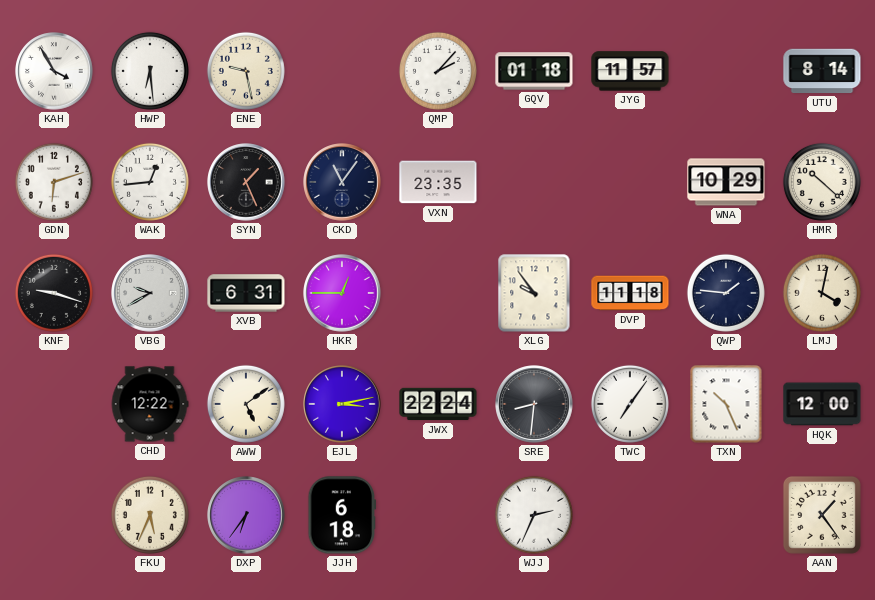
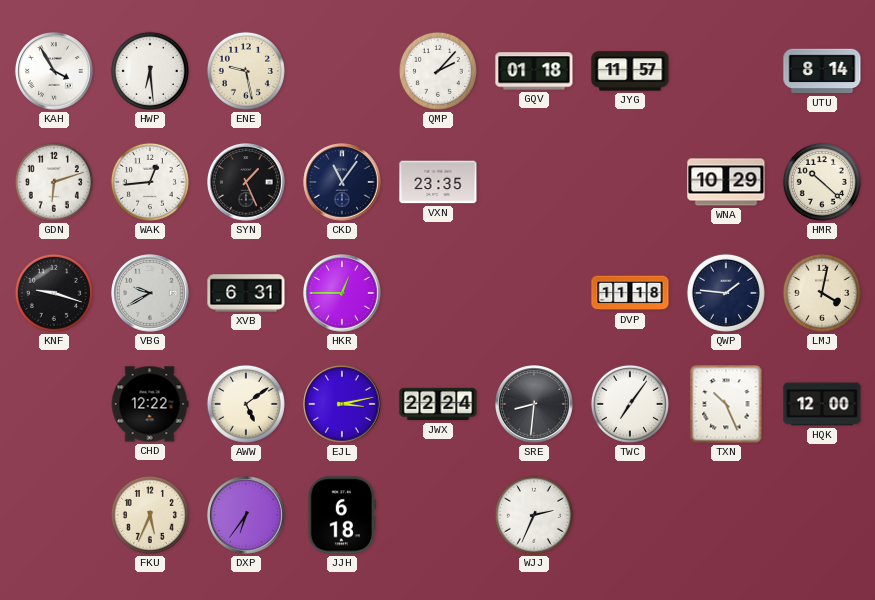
XLG: 9:54 -> none (534, 293)
AAN: 1:24 -> none (822, 515)
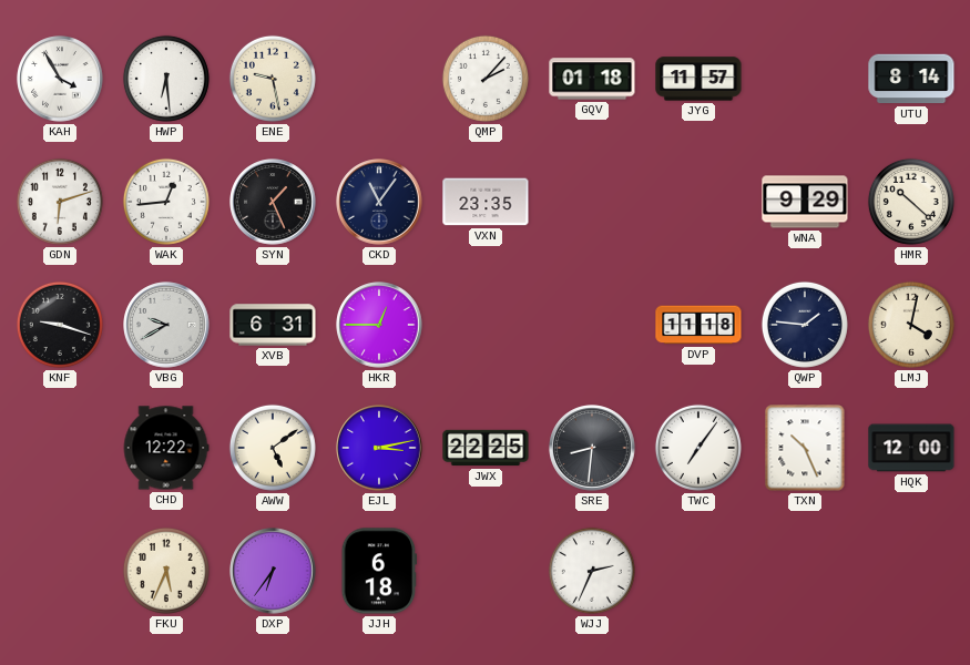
WNA: 10:29 -> 9:29 (805, 202)
JWX: 22:24 -> 22:25 (486, 448)
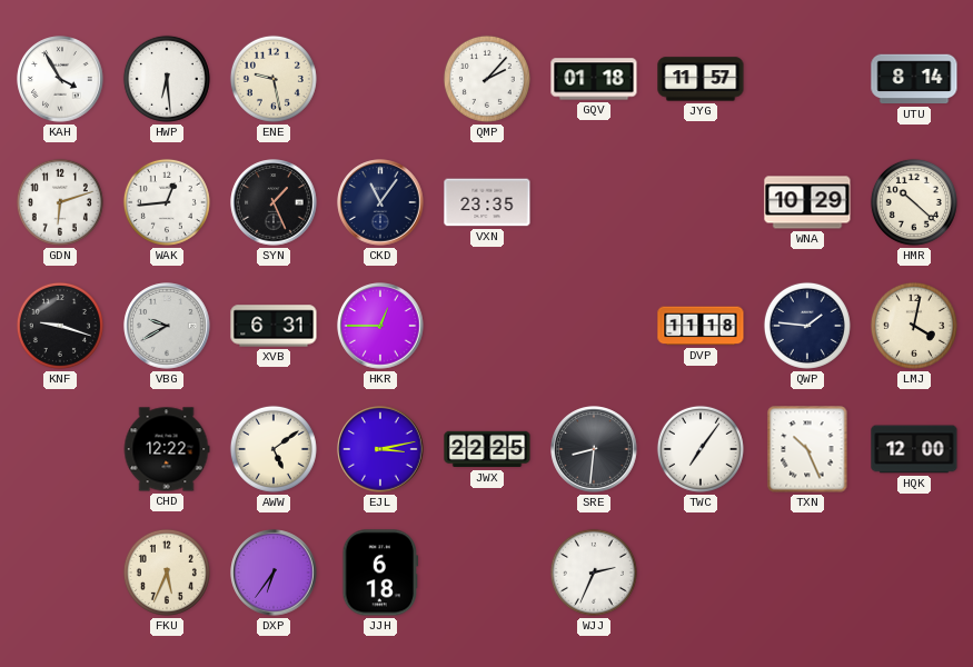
WNA: 9:29 -> 10:29 (807, 202)
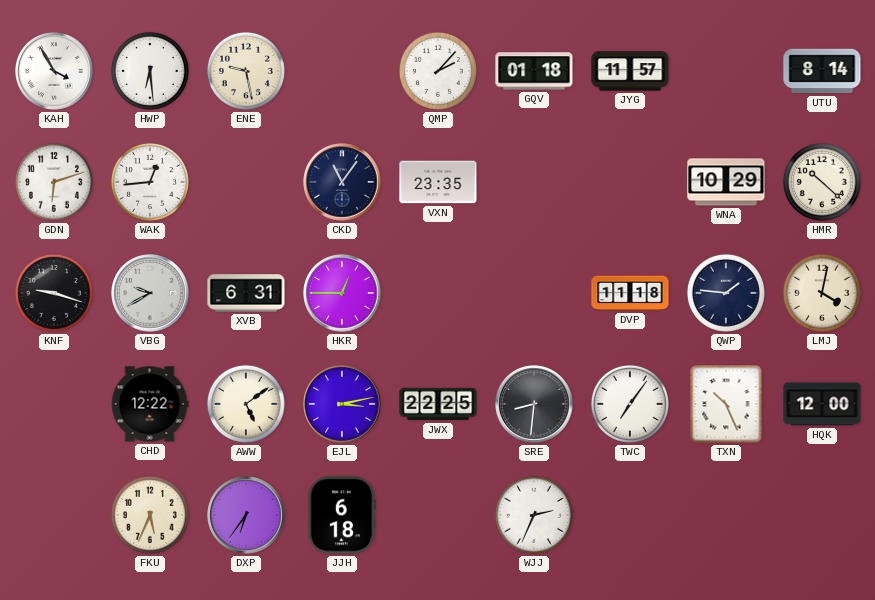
SYN: 1:26 -> none (274, 202)
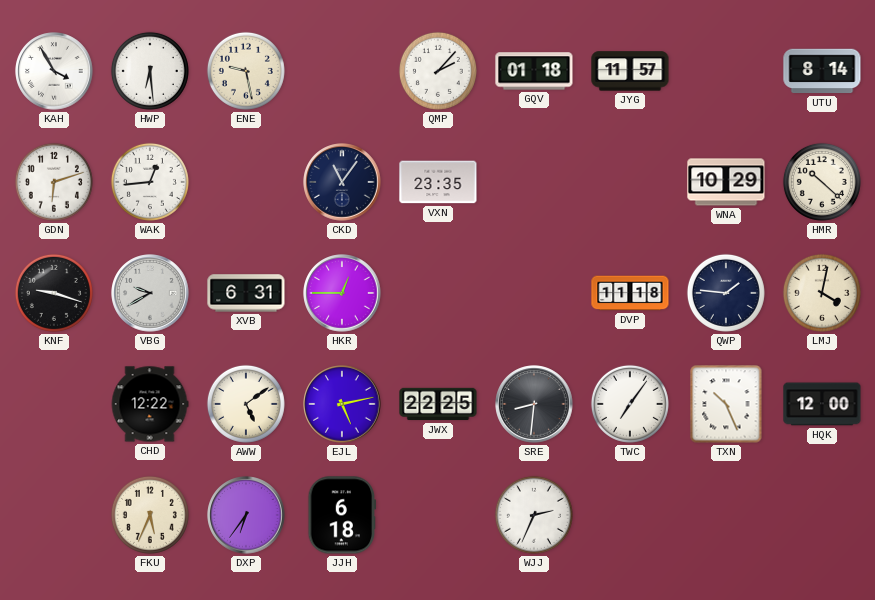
EJL: 3:13 -> 5:13 (342, 404)
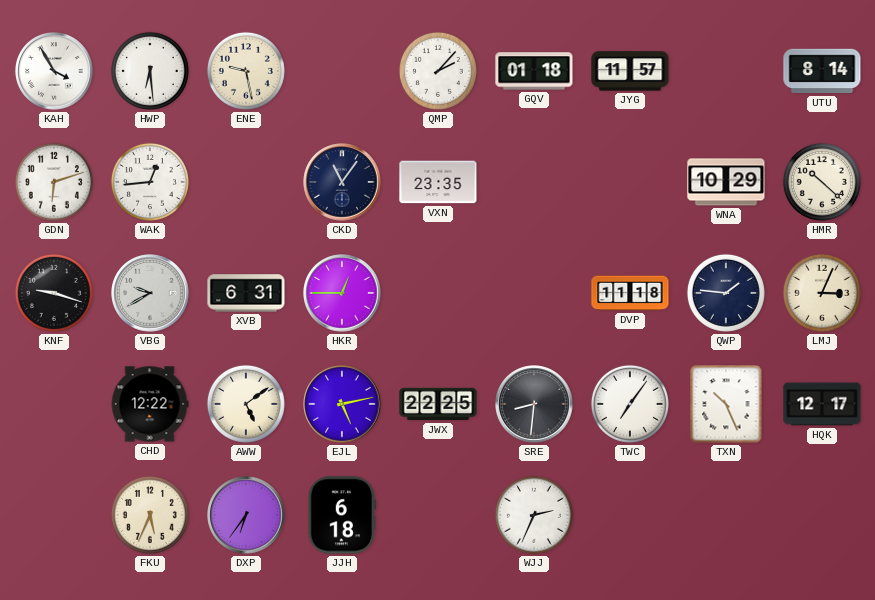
LMJ: 4:02 -> 3:04 (822, 293)
HQK: 12:00 -> 12:17 (822, 404)
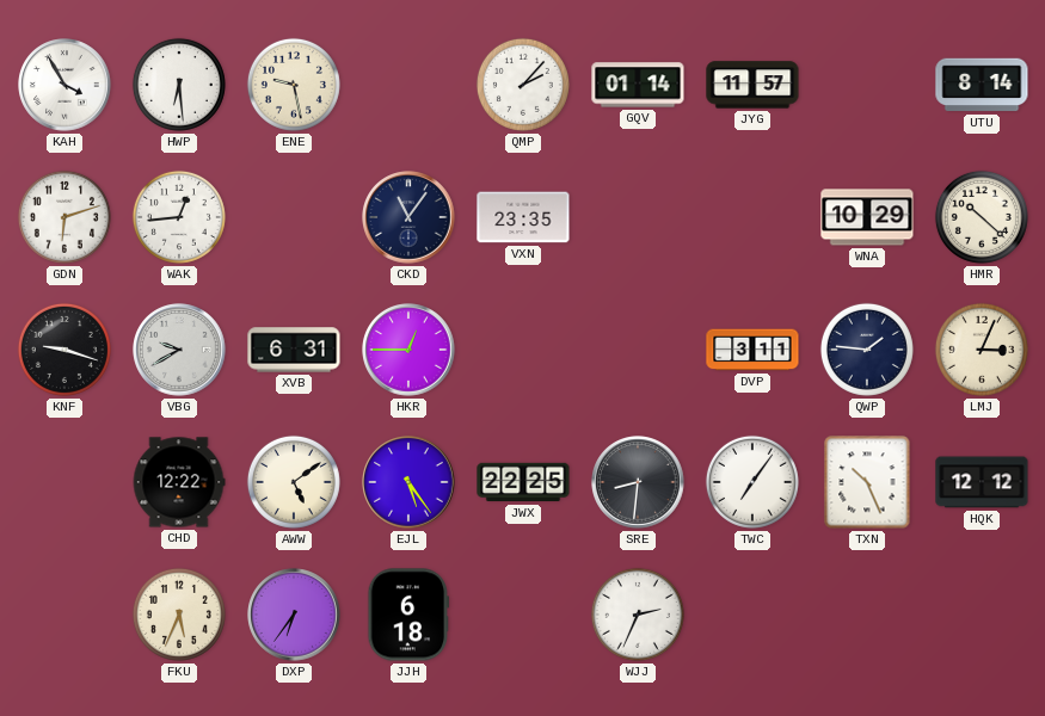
GQV: 01:18 -> 01:14 (638, 85)
DVP: 11:18 -> 3:11 (752, 350)
EJL: 5:13 -> 5:24 (408, 482)
HQK: 12:17 -> 12:12 (982, 482)
